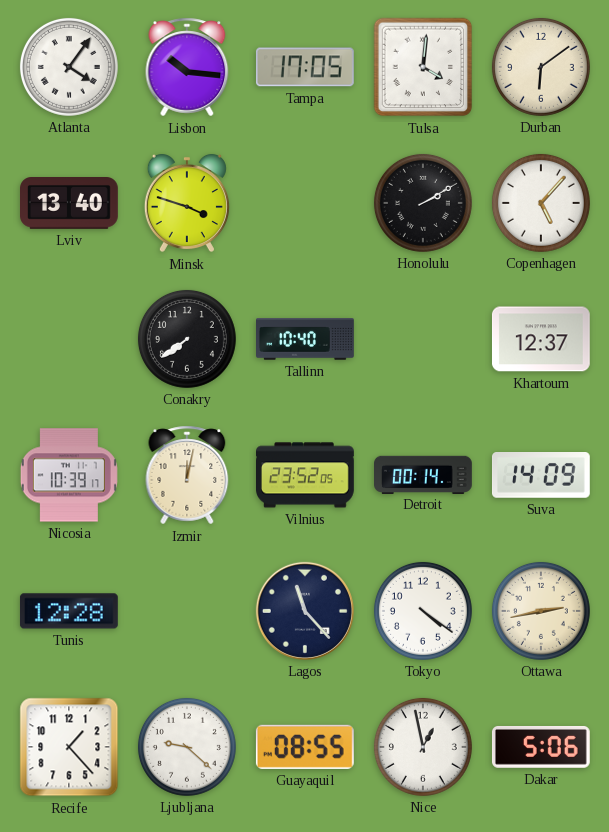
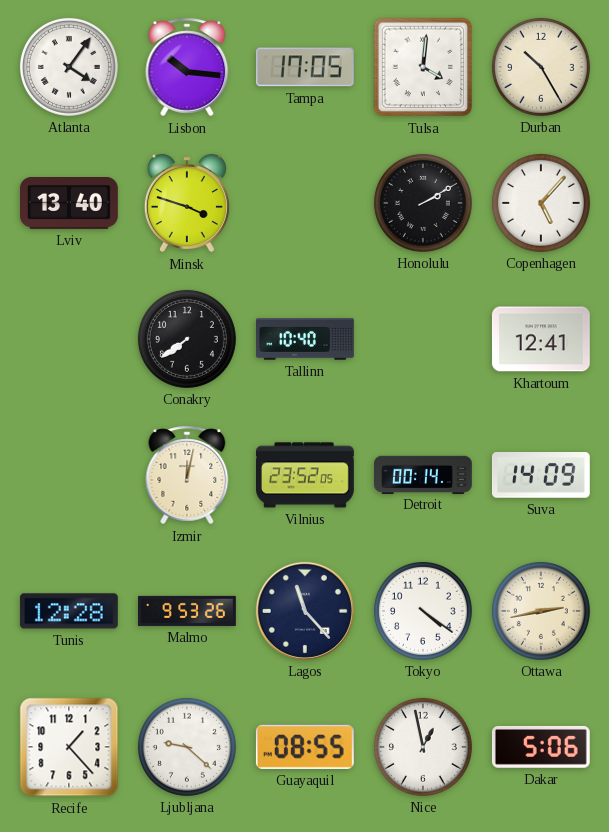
Durban: 6:09 -> 10:25 (541, 67)
Khartoum: 12:37 -> 12:41 (541, 339)
Nicosia: 10:39 -> none (69, 475)
Malmo: none -> 9:53 (188, 611)
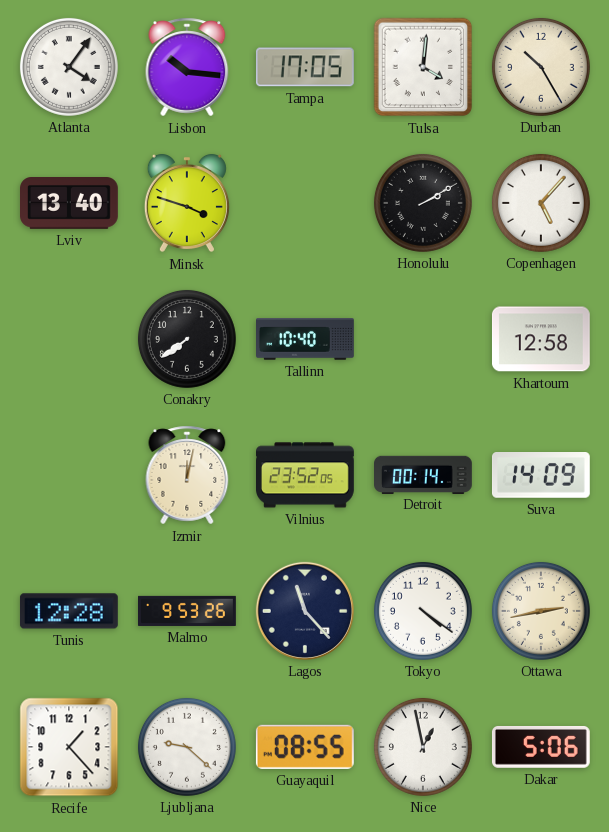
Khartoum: 12:41 -> 12:58 (541, 339)
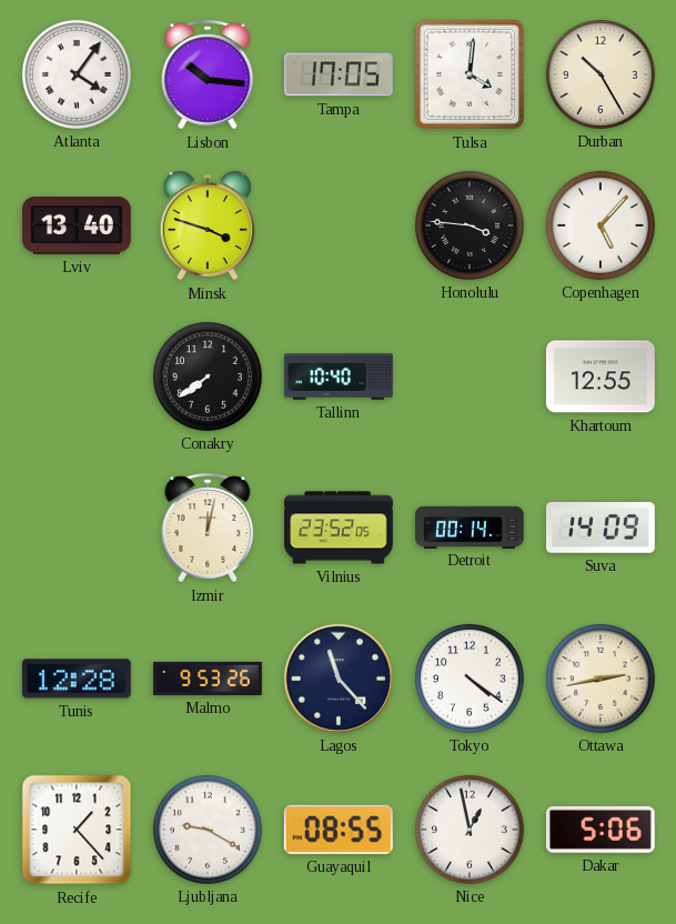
Honolulu: 2:10 -> 3:46 (470, 225)
Khartoum: 12:58 -> 12:55 (601, 376)
Ljubljana: 9:22 -> 9:20 (208, 830)
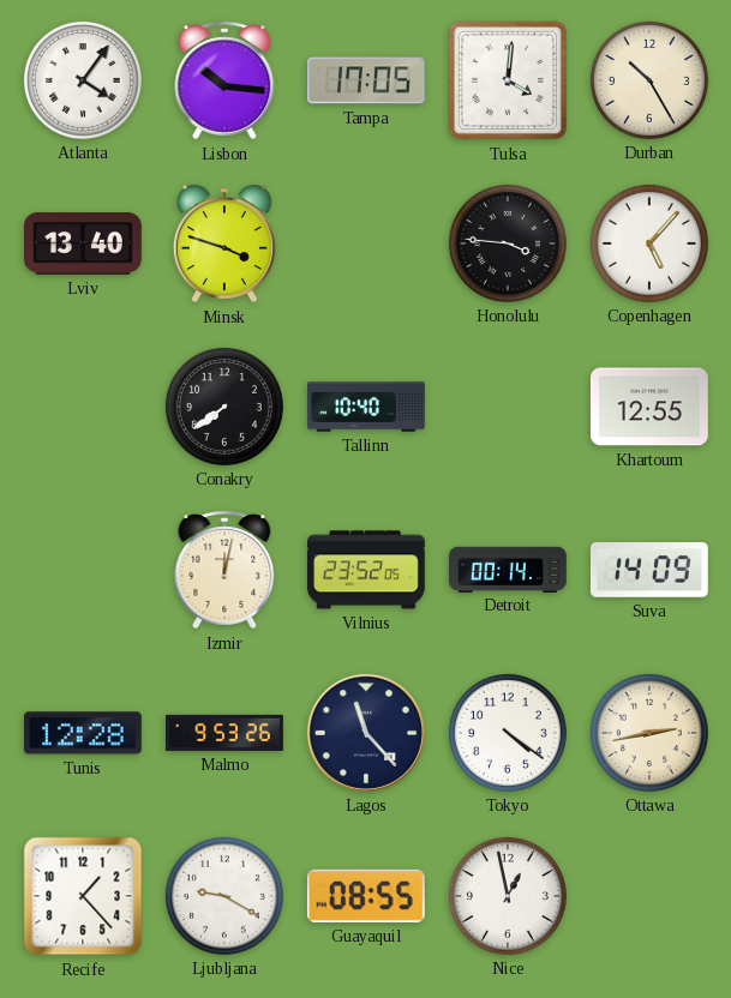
Dakar: 5:06 -> none (601, 830)
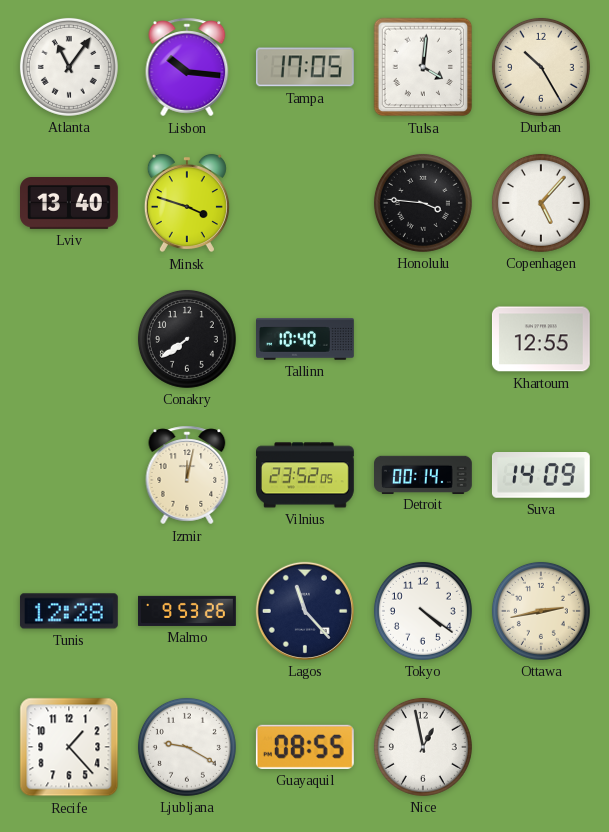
Atlanta: 4:06 -> 11:06 (69, 67)
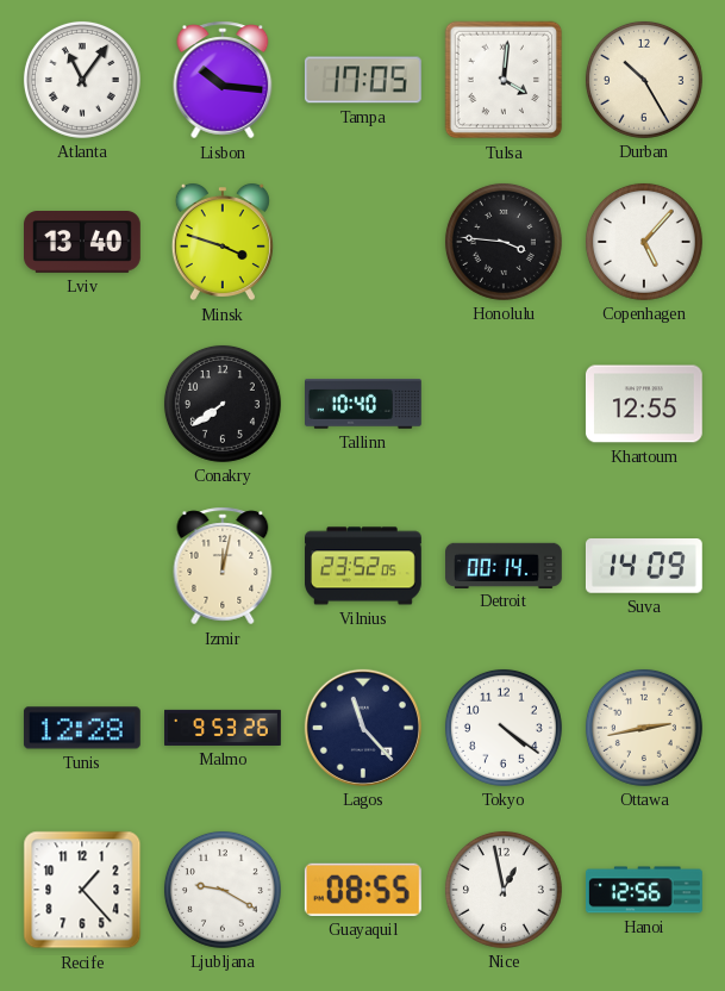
Hanoi: none -> 12:56 (645, 890)
